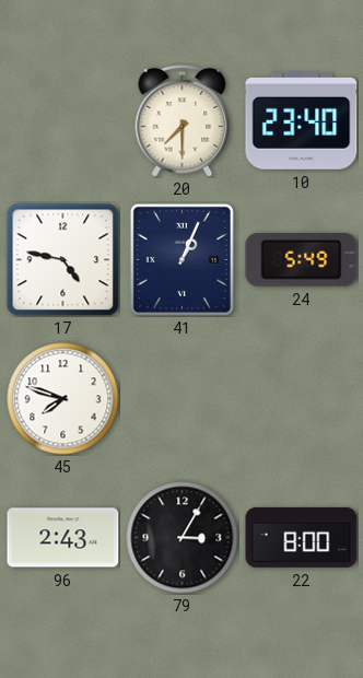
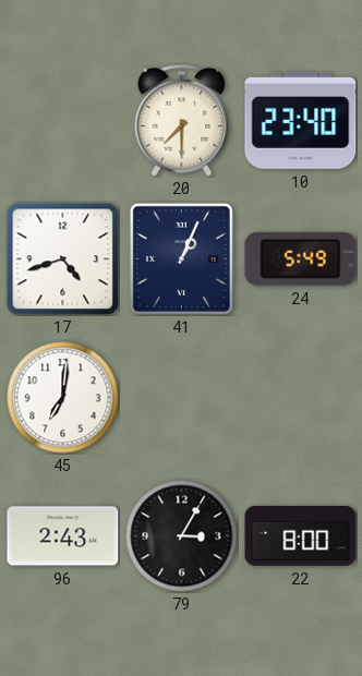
17: 4:47 -> 4:42 (63, 259)
45: 7:48 -> 7:01 (63, 398)
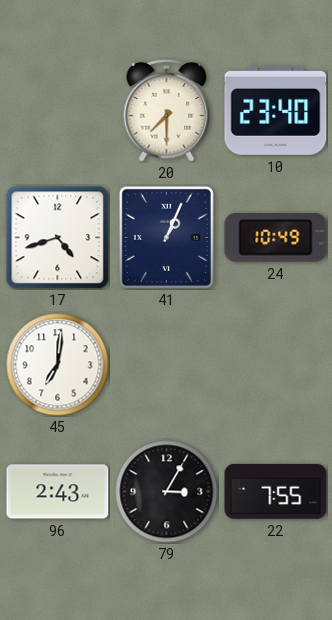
24: 5:49 -> 10:49 (276, 237)
22: 8:00 -> 7:55 (276, 491)
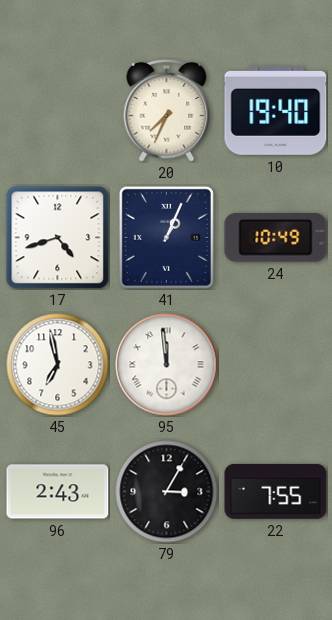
20: 7:30 -> 7:34 (167, 111)
10: 23:40 -> 19:40 (276, 110)
45: 7:01 -> 6:58 (58, 365)
95: none -> 11:59 (167, 365)
